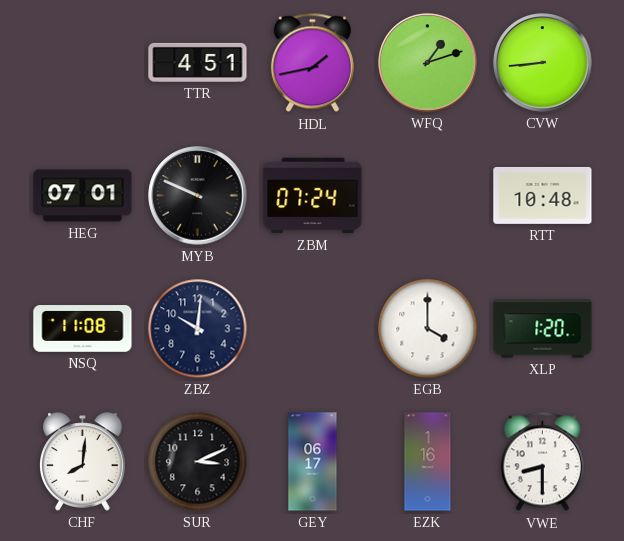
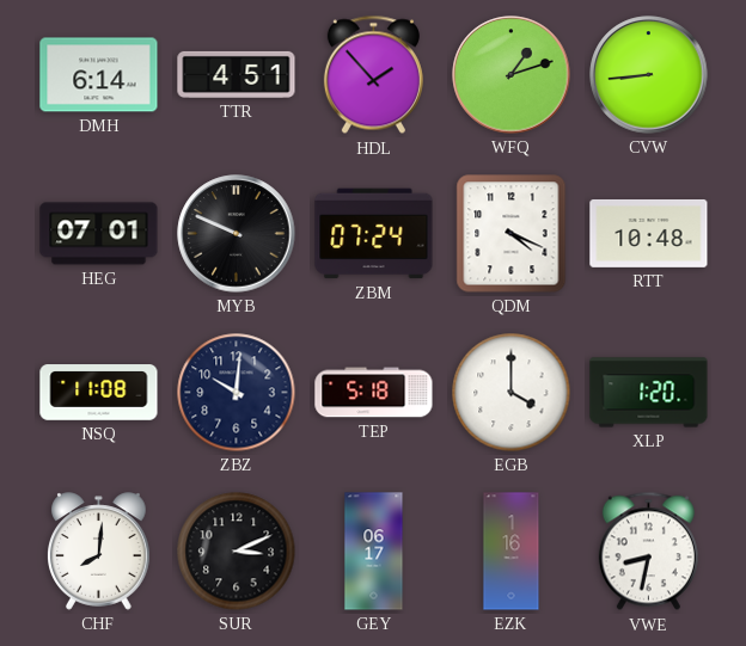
DMH: none -> 6:14 (99, 75)
HDL: 1:43 -> 1:53 (373, 75)
QDM: none -> 4:19 (512, 234)
TEP: none -> 5:18 (374, 393)
VWE: 8:30 -> 8:32 (648, 552)
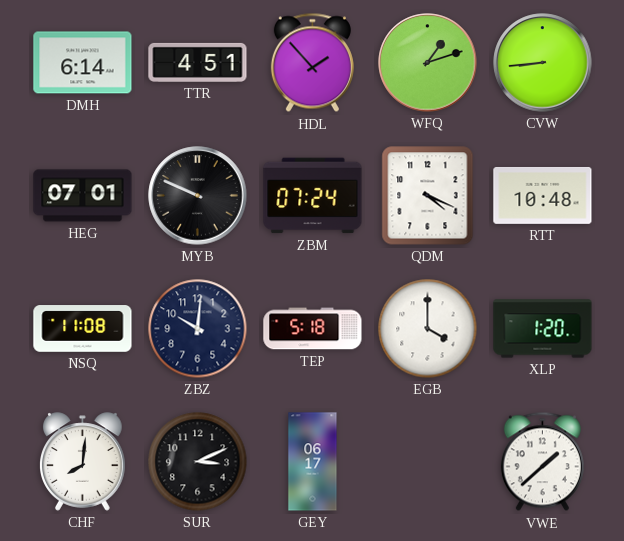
EZK: 1:16 -> none (512, 552)
VWE: 8:32 -> 1:38 (542, 462)
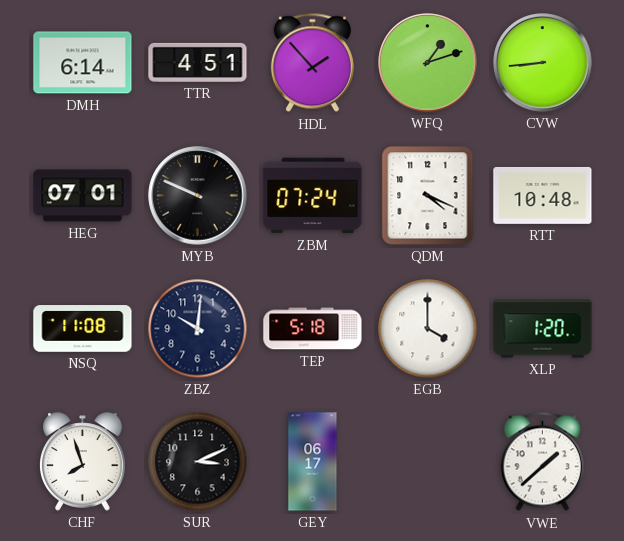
CHF: 8:01 -> 7:57 (83, 462)
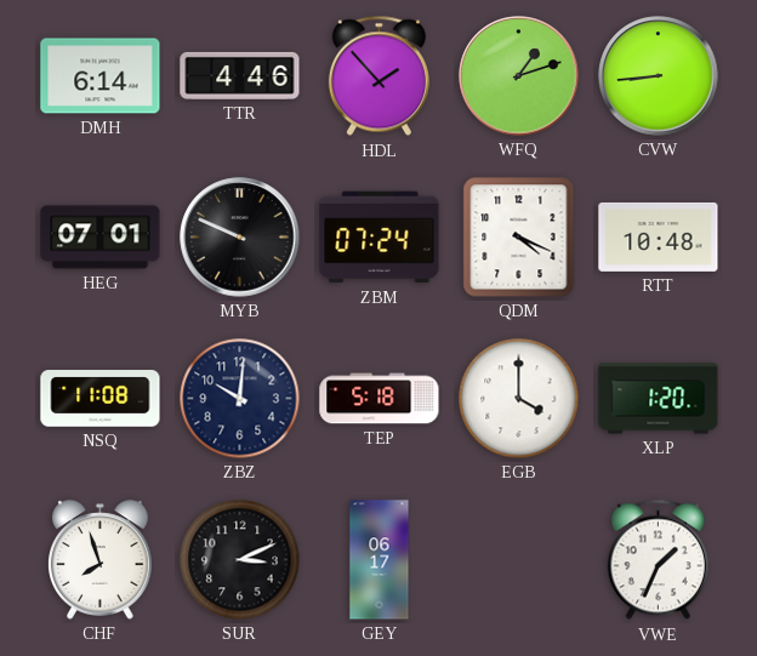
TTR: 4:51 -> 4:46 (240, 75)
VWE: 1:38 -> 1:34 (658, 560)
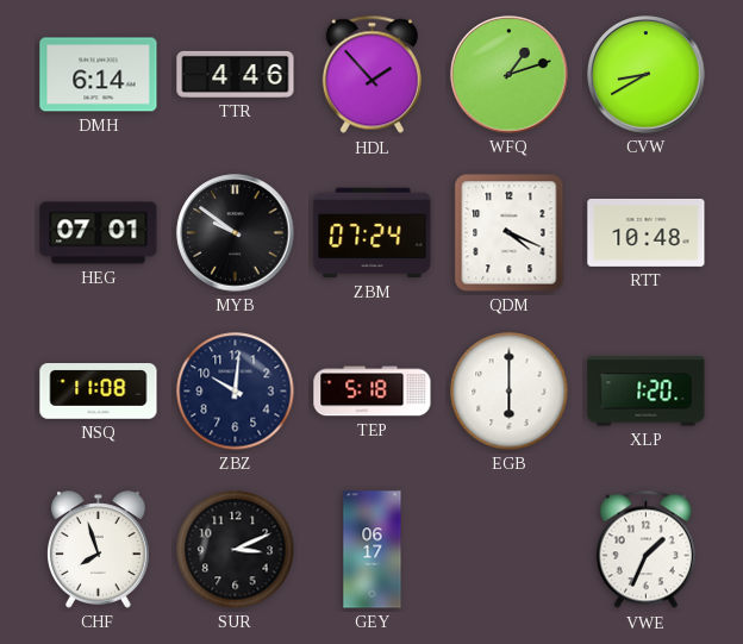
CVW: 8:44 -> 8:40 (647, 75)
MYB: 9:49 -> 9:51 (236, 233)
EGB: 4:00 -> 6:00 (510, 392)
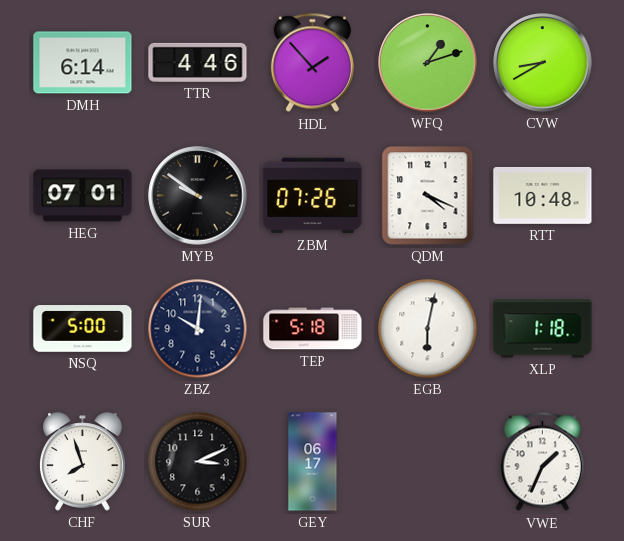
ZBM: 07:24 -> 07:26 (313, 196)
NSQ: 11:08 -> 5:00 (83, 329)
EGB: 6:00 -> 6:02 (428, 329)
XLP: 1:20 -> 1:18 (543, 329)
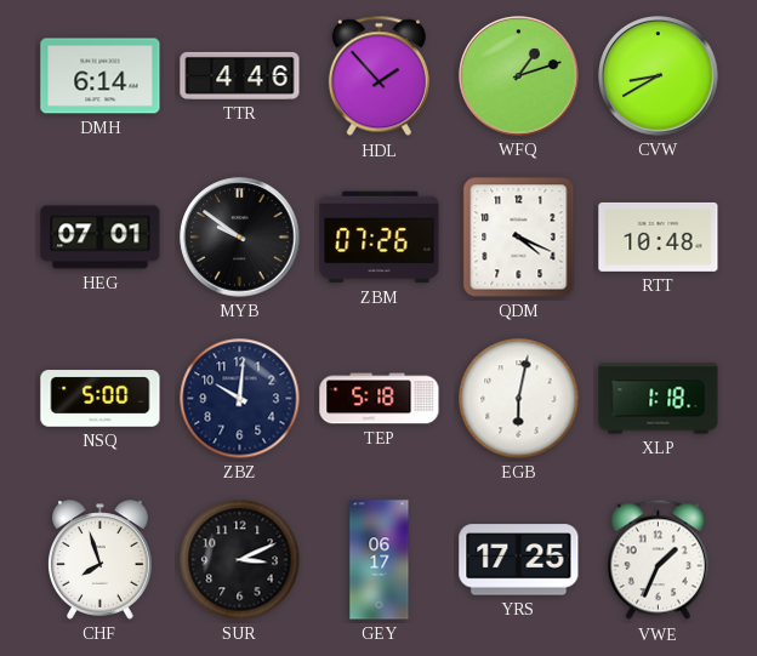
YRS: none -> 17:25 (519, 560)
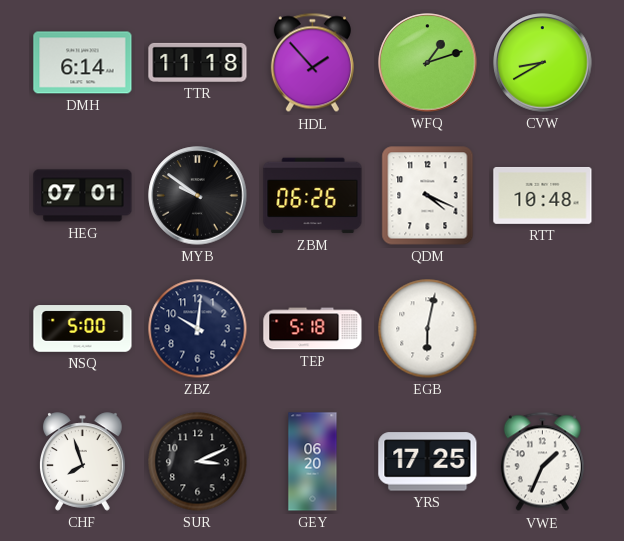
TTR: 4:46 -> 11:18 (198, 62)
ZBM: 07:26 -> 06:26 (313, 196)
XLP: 1:18 -> none (659, 399)
GEY: 06:17 -> 06:20 (313, 462)
